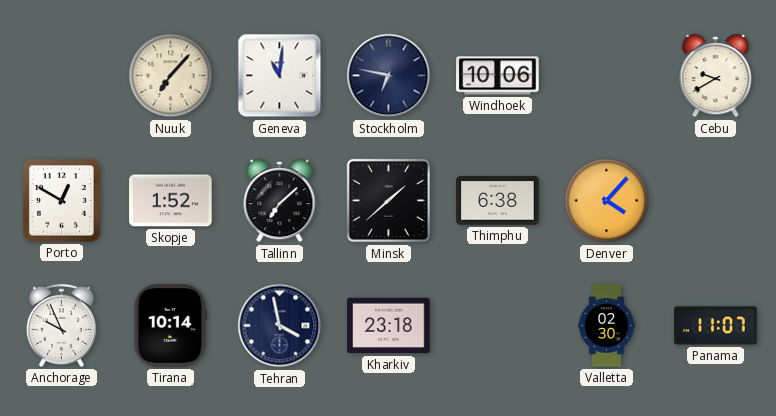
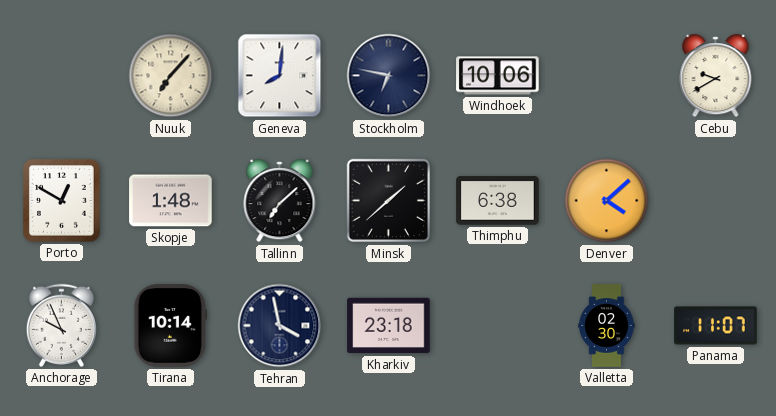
Geneva: 11:01 -> 8:01 (280, 76)
Skopje: 1:52 -> 1:48 (171, 201)
Denver: 4:07 -> 4:08 (607, 201)
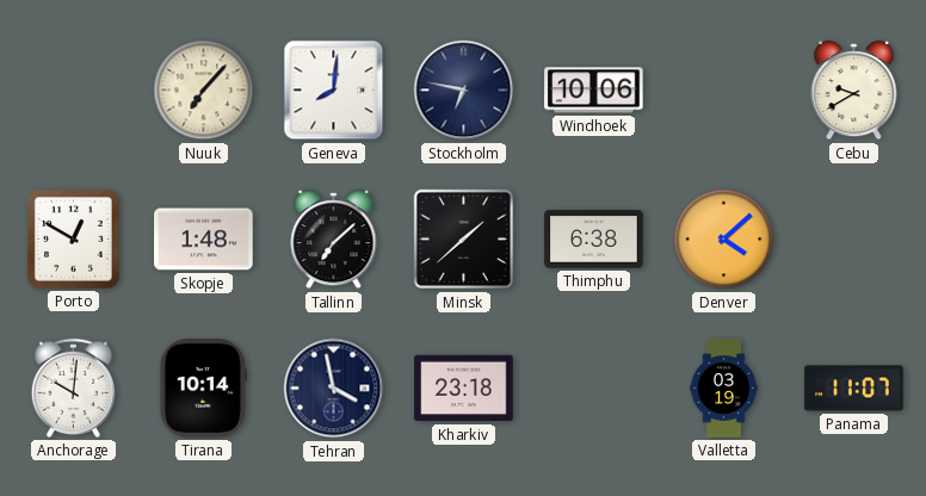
Anchorage: 9:56 -> 10:01 (73, 387)
Valletta: 02:30 -> 03:19 (724, 389)
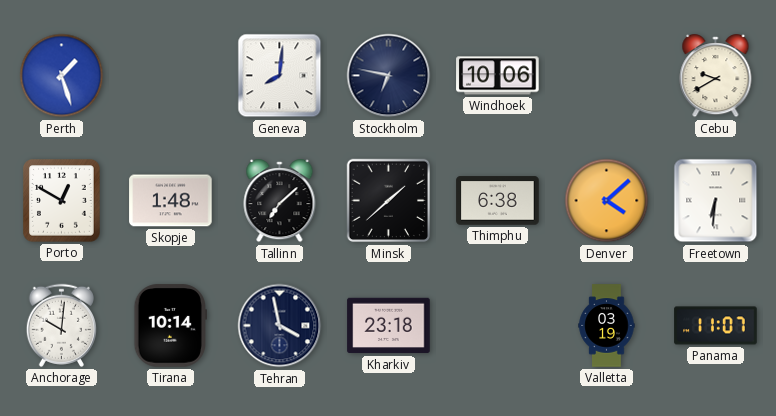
Perth: none -> 1:27 (62, 76)
Nuuk: 7:07 -> none (204, 91)
Freetown: none -> 6:31 (716, 201)
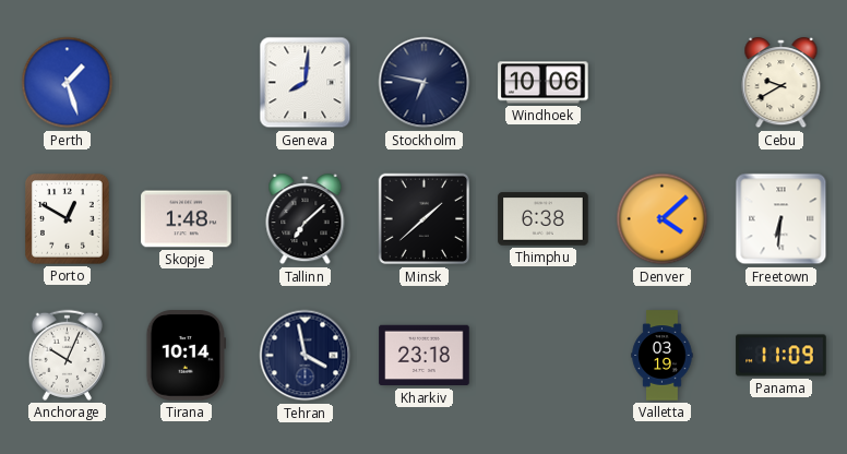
Anchorage: 10:01 -> 10:04 (67, 355)
Panama: 11:07 -> 11:09 (782, 356)
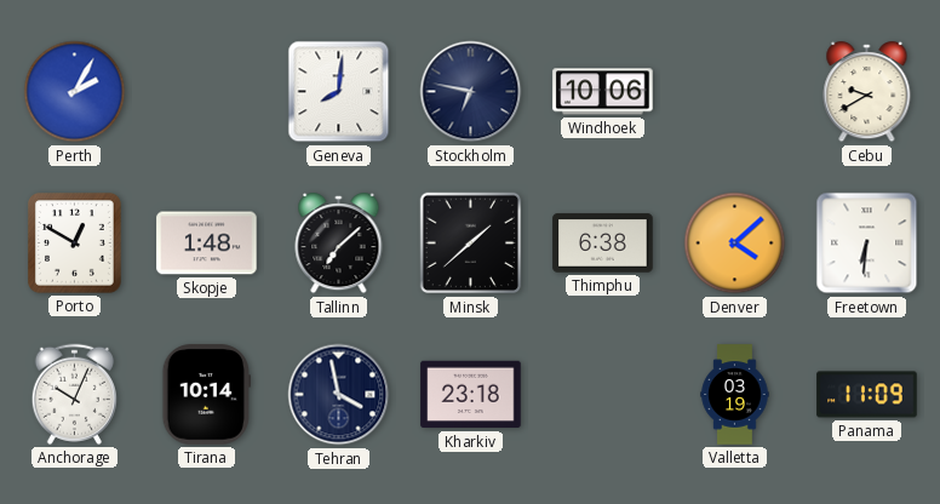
Perth: 1:27 -> 2:05 (75, 92)
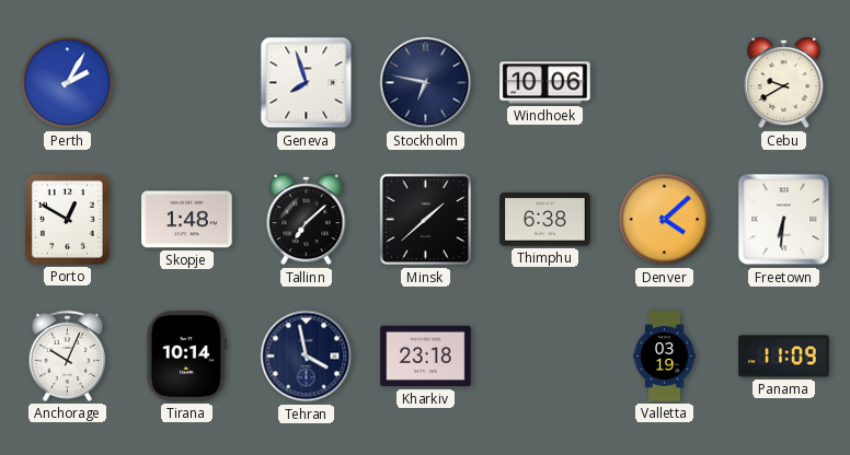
Geneva: 8:01 -> 7:57 (307, 83)
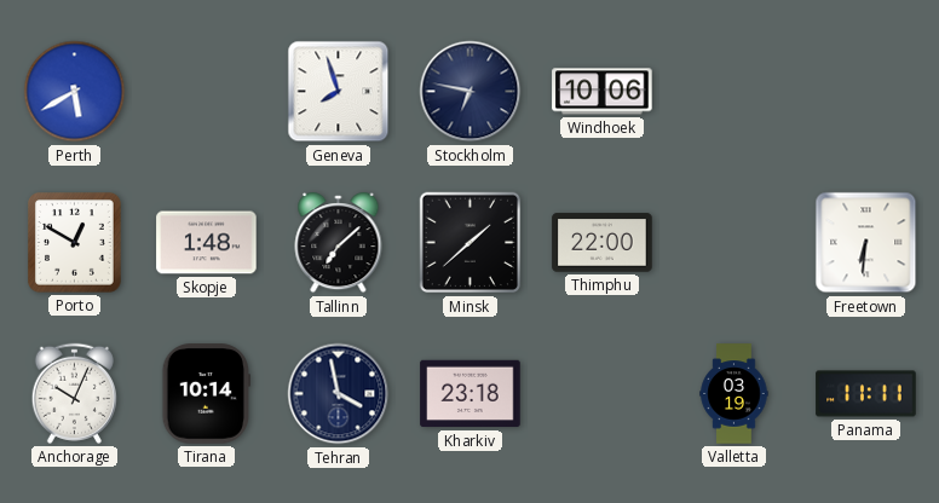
Perth: 2:05 -> 5:40 (75, 92)
Cebu: 9:40 -> none (784, 83)
Thimphu: 6:38 -> 22:00 (603, 243)
Denver: 4:08 -> none (665, 220)
Panama: 11:09 -> 11:11 (866, 394)
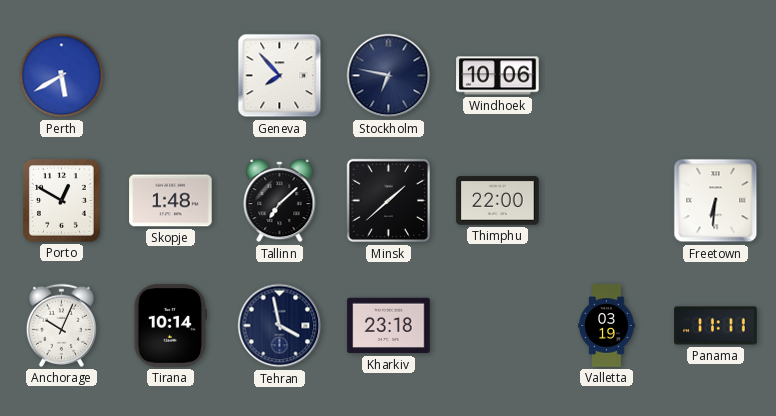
Geneva: 7:57 -> 7:53 (280, 76)
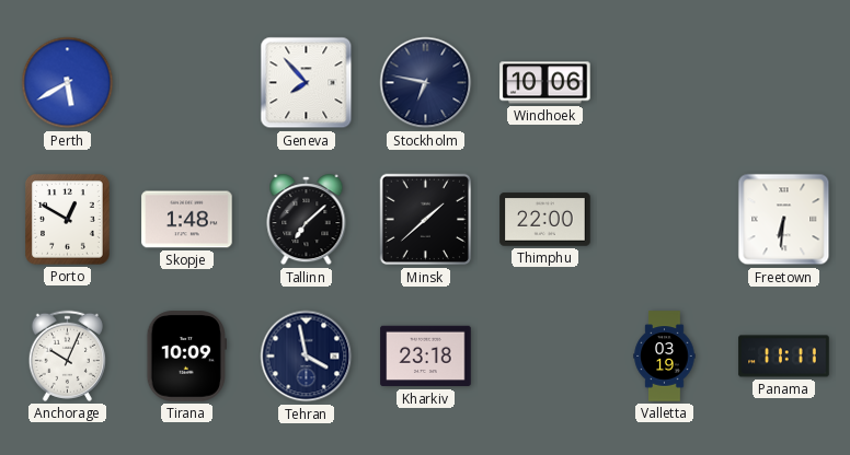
Tirana: 10:14 -> 10:09 (186, 357)
